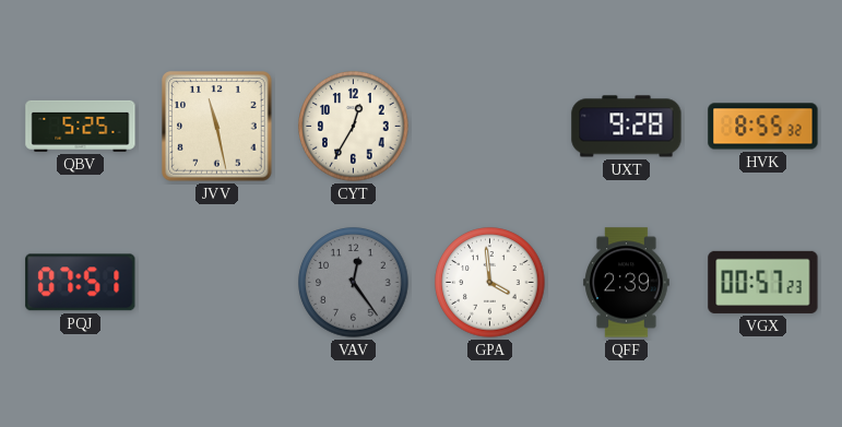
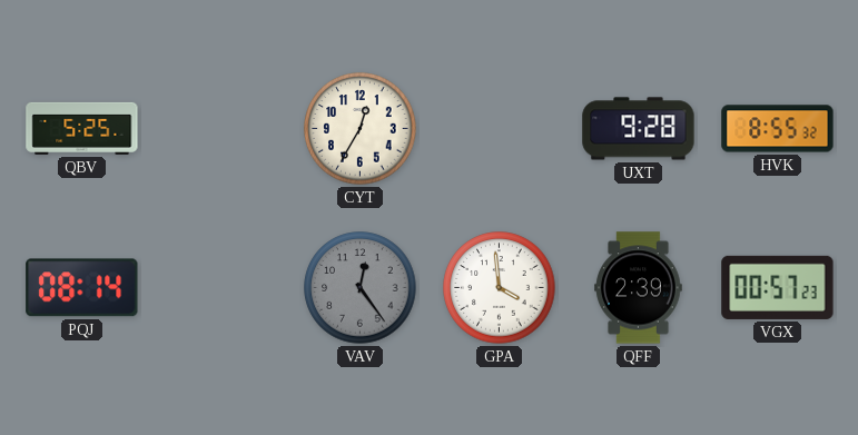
JVV: 11:28 -> none (217, 127)
PQJ: 07:51 -> 08:14 (82, 288)
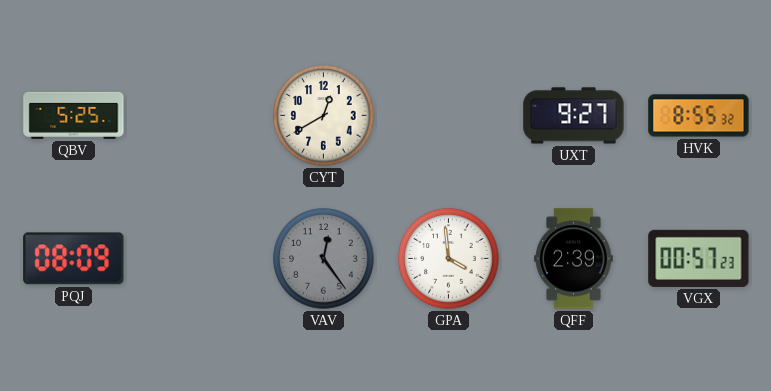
CYT: 12:35 -> 12:40 (324, 116)
UXT: 9:28 -> 9:27 (574, 116)
PQJ: 08:14 -> 08:09 (74, 259)
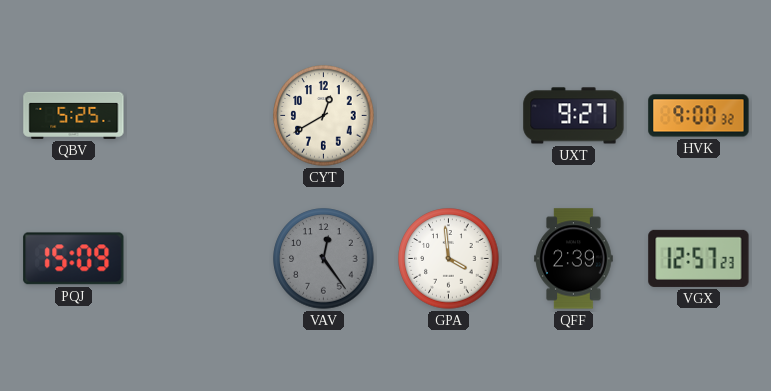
HVK: 8:55 -> 9:00 (699, 116)
PQJ: 08:09 -> 15:09 (74, 259)
VGX: 00:57 -> 12:57 (699, 258)
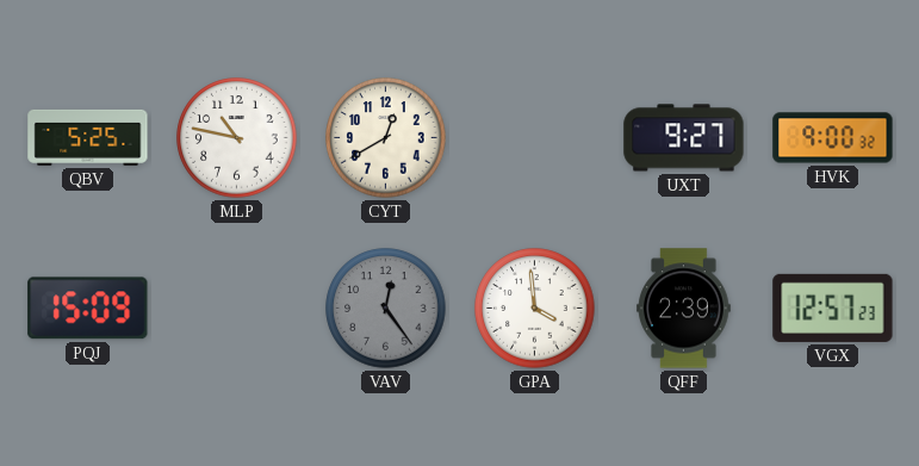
MLP: none -> 10:47 (237, 138)
